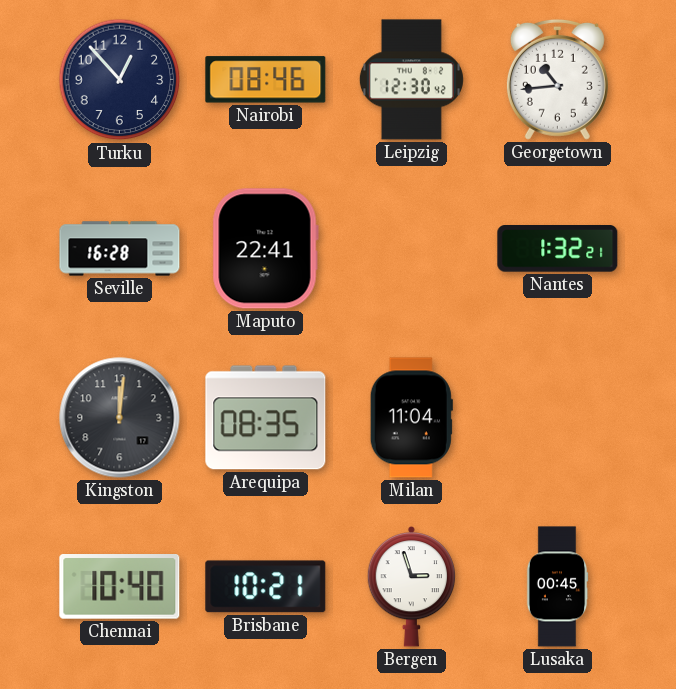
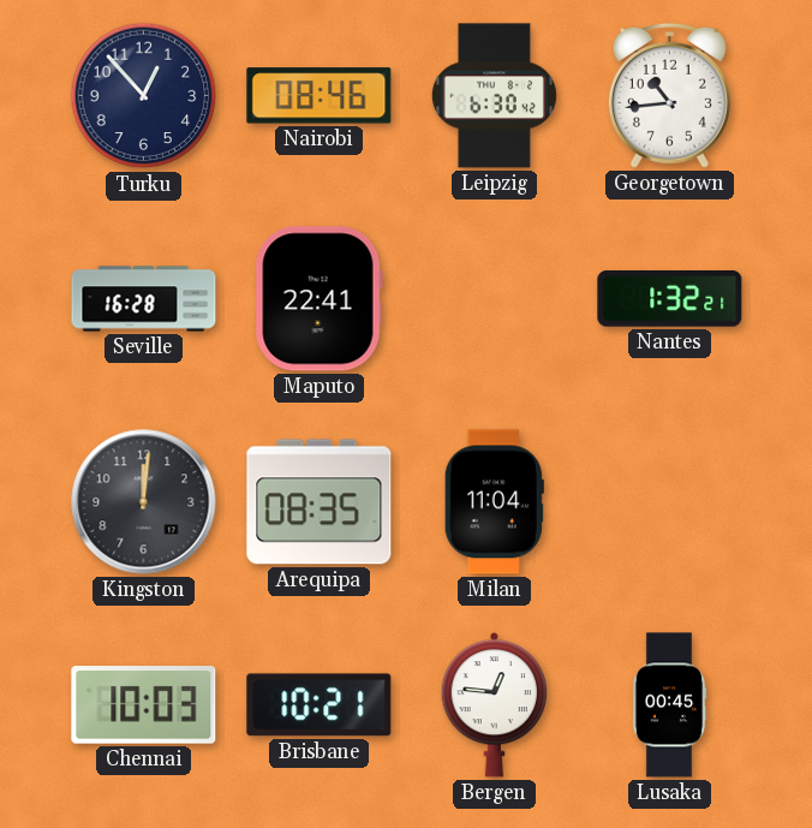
Leipzig: 12:30 -> 6:30 (494, 96)
Chennai: 10:40 -> 10:03 (144, 705)
Bergen: 2:57 -> 12:46 (495, 704)
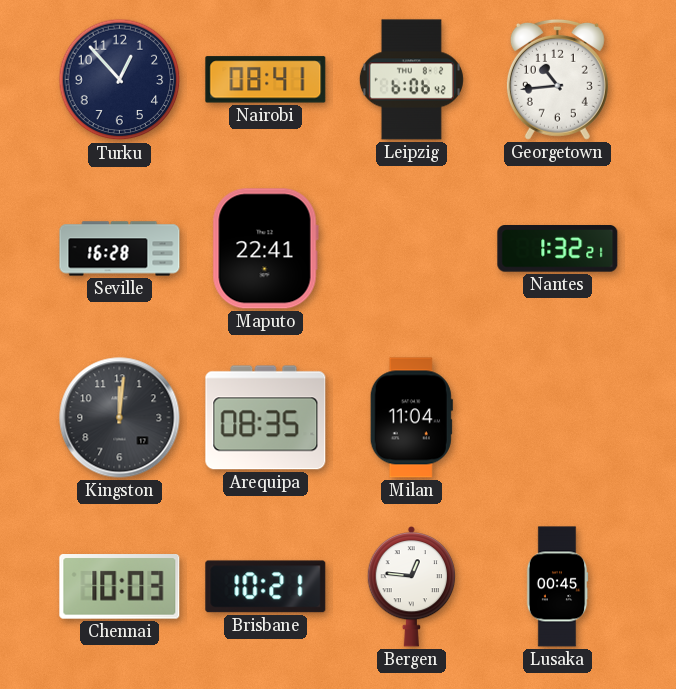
Nairobi: 08:46 -> 08:41 (266, 80)
Leipzig: 6:30 -> 6:06 (411, 80)
